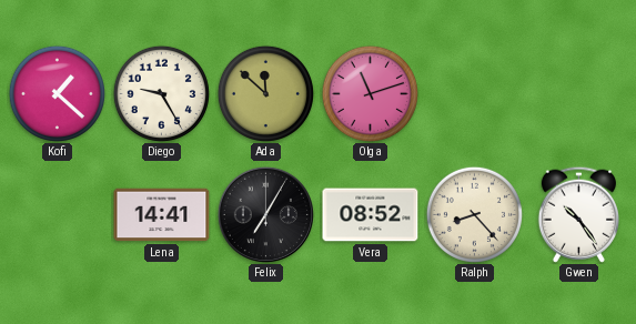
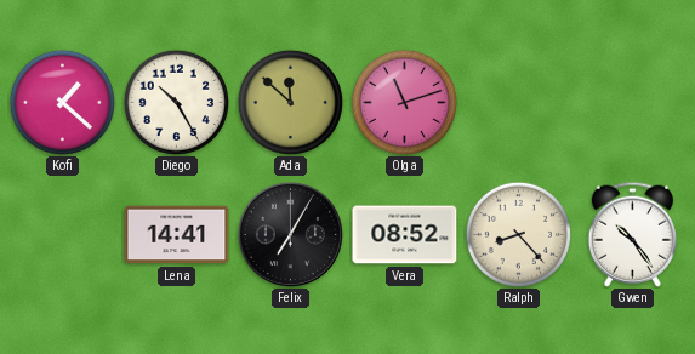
Diego: 9:25 -> 10:25 (176, 102)
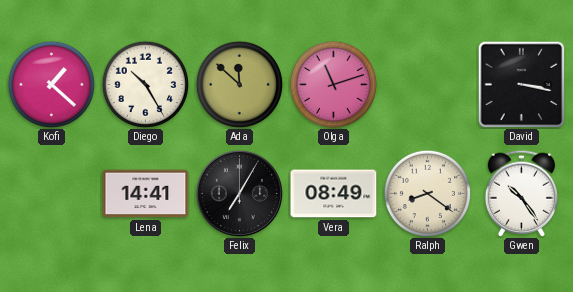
David: none -> 3:17 (521, 84)
Vera: 08:52 -> 08:49 (334, 194)
Ralph: 8:23 -> 8:21 (427, 193)
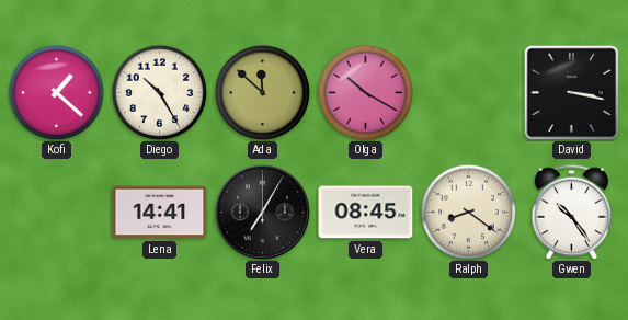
Olga: 11:12 -> 10:20 (365, 92)
Vera: 08:49 -> 08:45 (366, 213)
